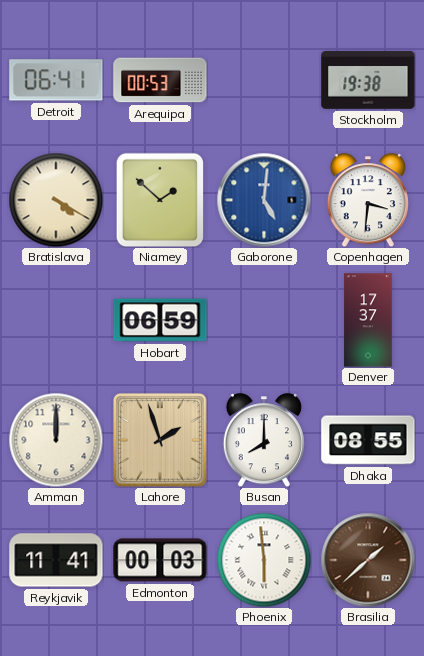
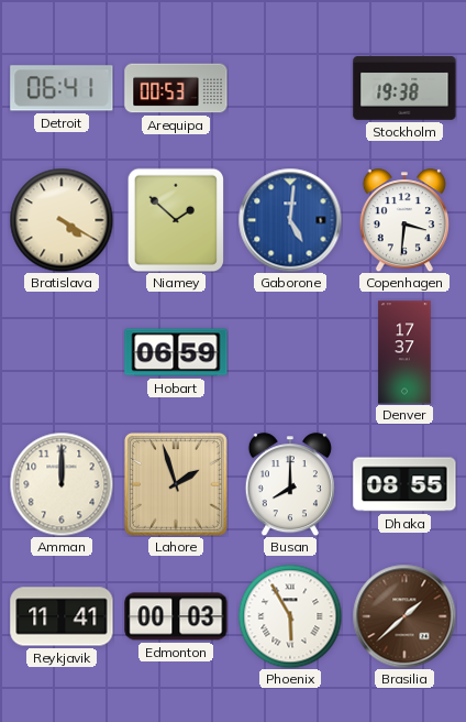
Phoenix: 5:59 -> 5:55 (290, 616)
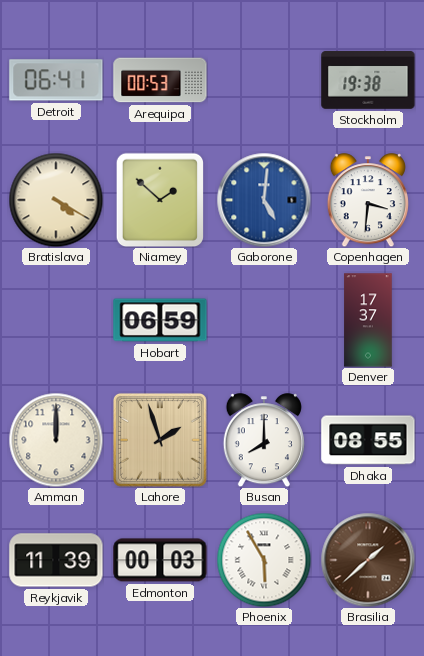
Reykjavik: 11:41 -> 11:39 (56, 560)
